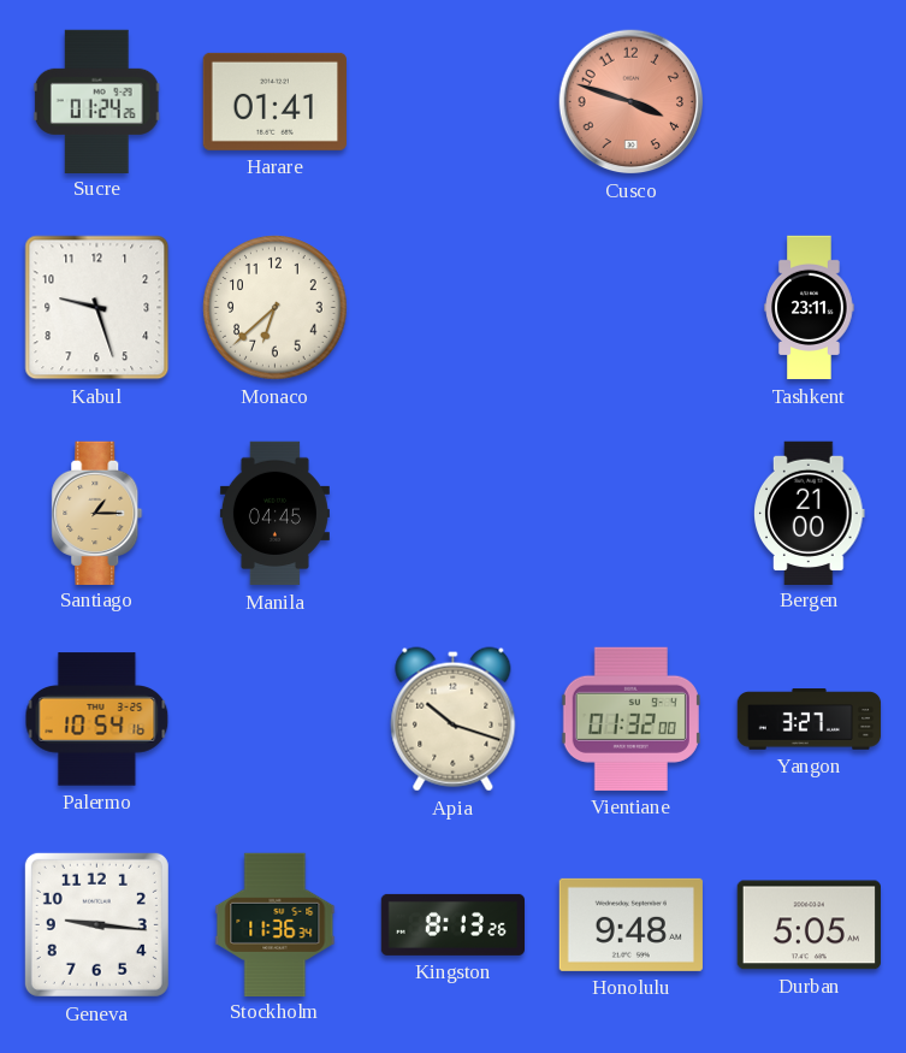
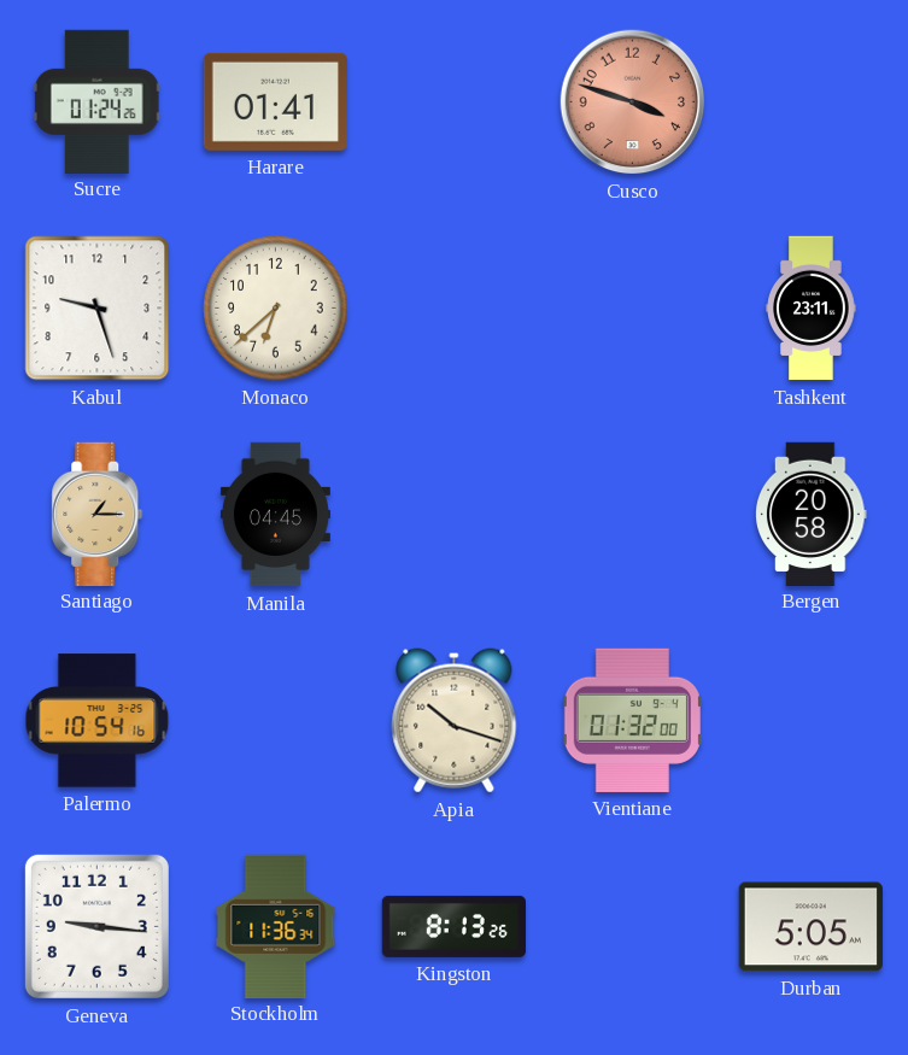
Bergen: 21:00 -> 20:58 (812, 514)
Yangon: 3:27 -> none (810, 720)
Honolulu: 9:48 -> none (630, 924)
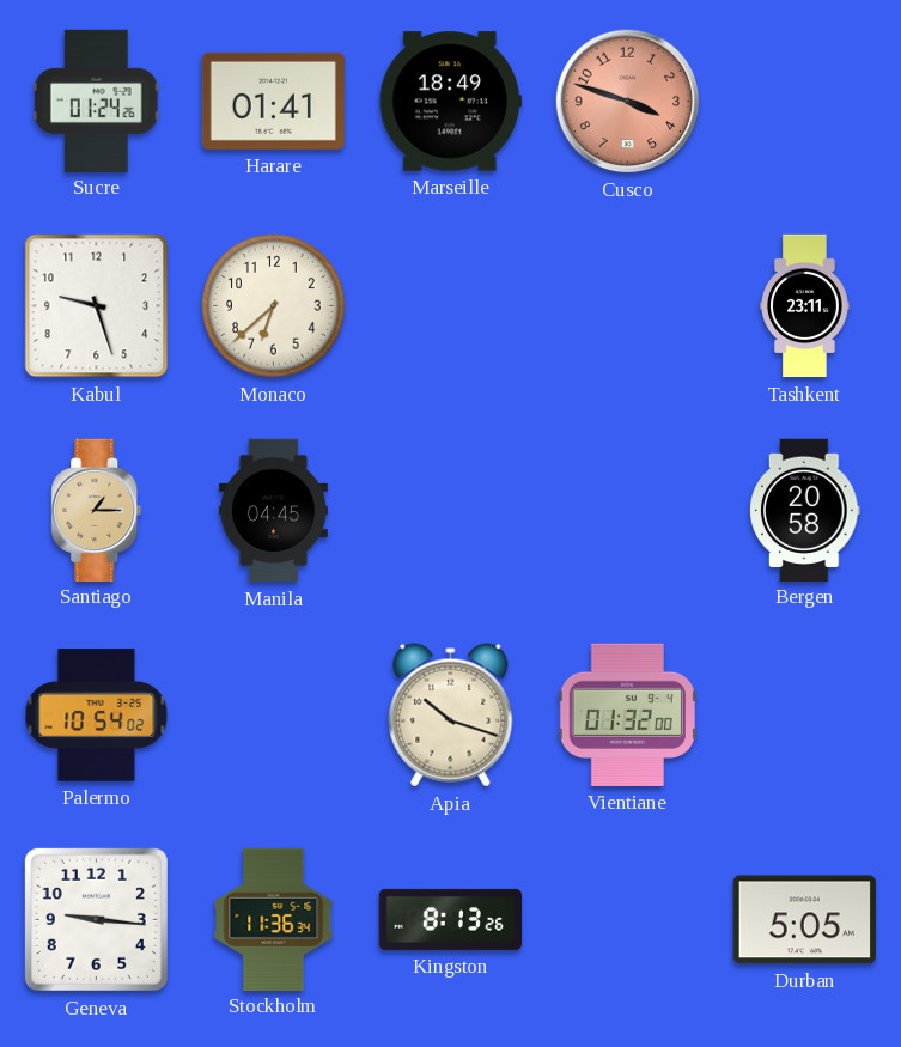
Marseille: none -> 18:49 (450, 102)
Palermo: 10:54:16 -> 10:54:02 (97, 716)
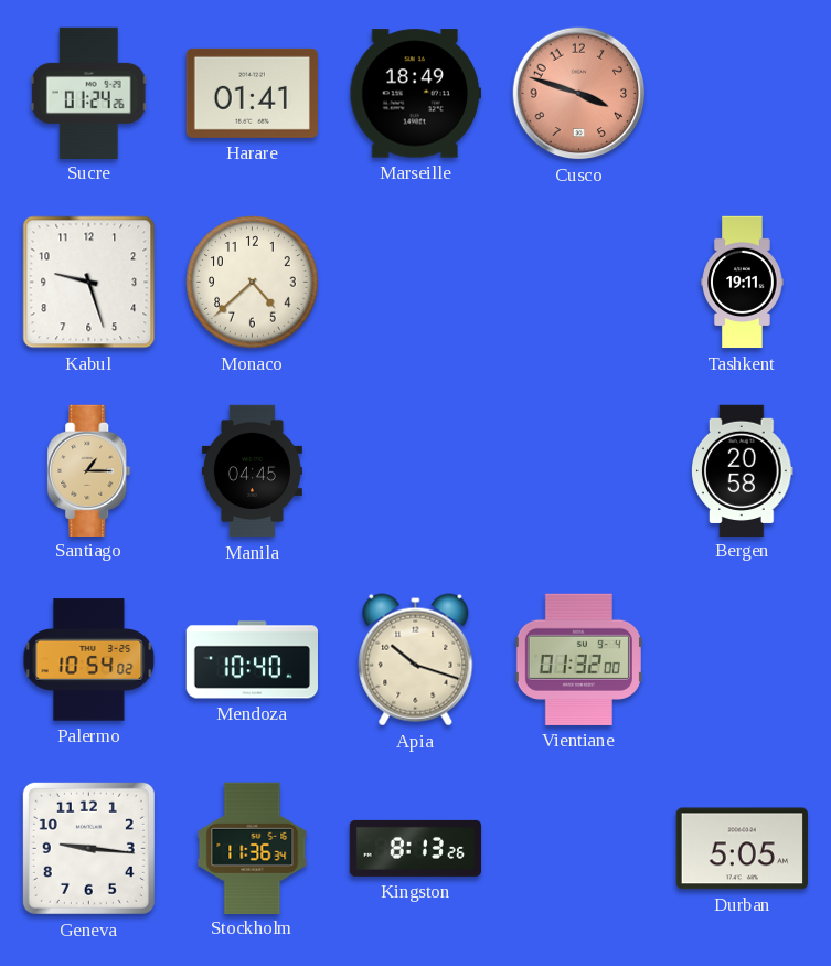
Monaco: 6:38 -> 4:38 (253, 283)
Tashkent: 23:11 -> 19:11 (743, 283)
Mendoza: none -> 10:40 (252, 660)
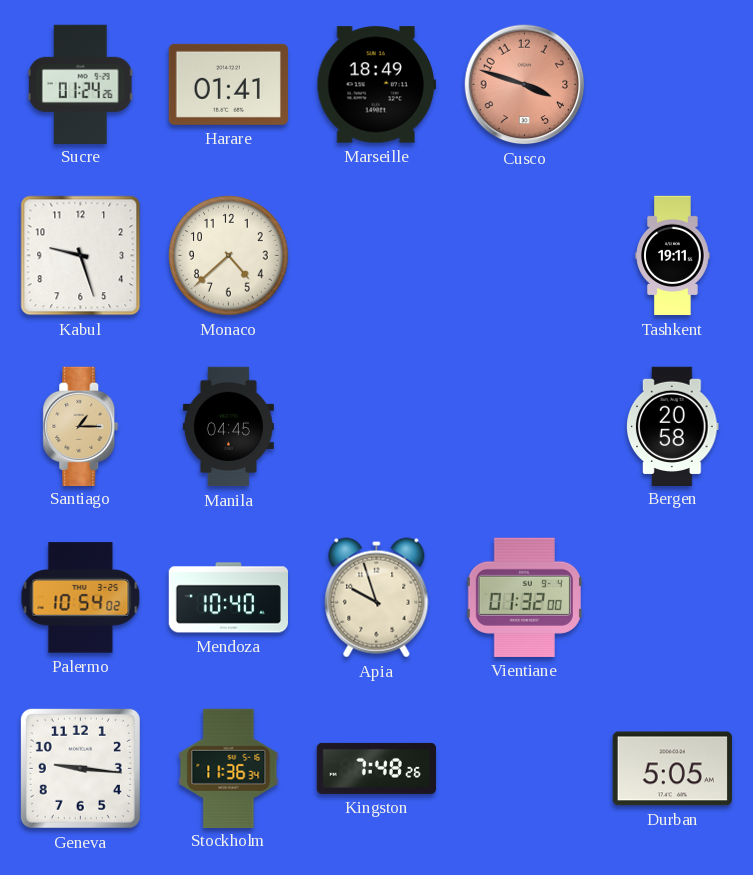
Apia: 10:18 -> 9:57 (377, 598)
Kingston: 8:13 -> 7:48 (377, 768)
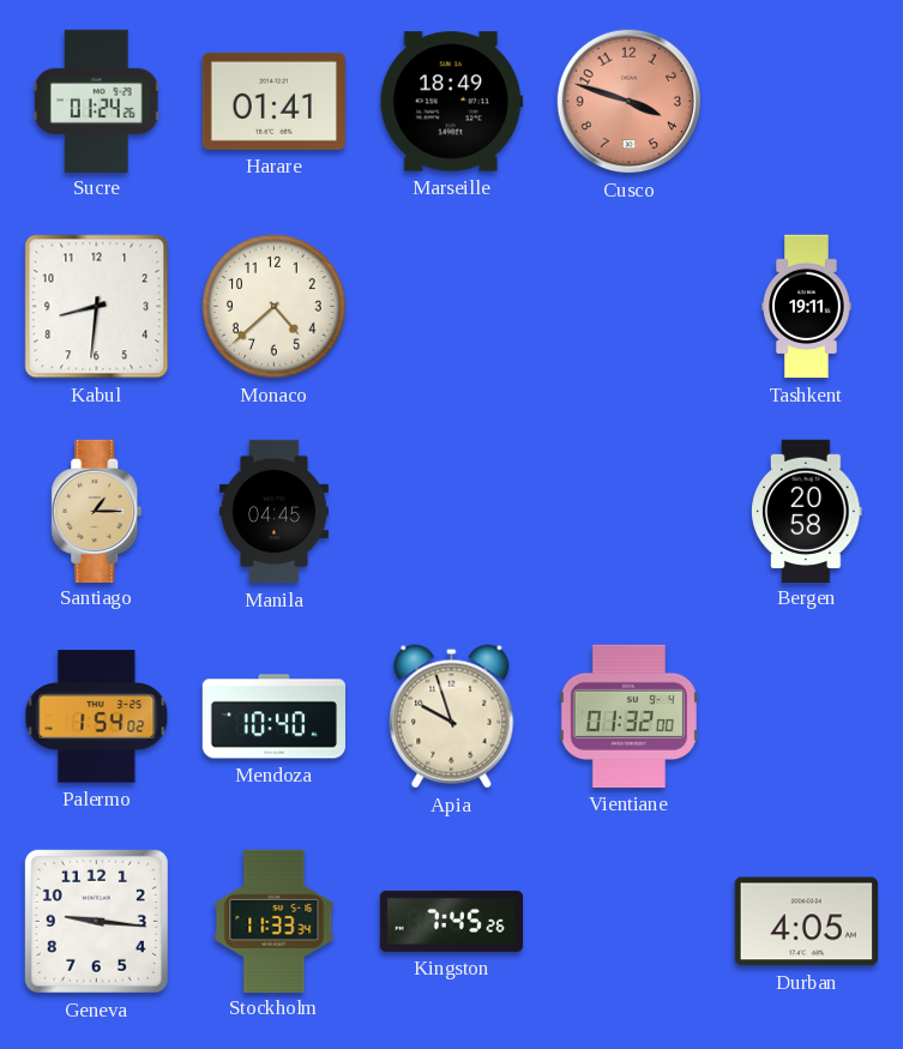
Kabul: 9:27 -> 8:31 (97, 307)
Palermo: 10:54 -> 1:54 (97, 717)
Stockholm: 11:36 -> 11:33 (275, 921)
Kingston: 7:48 -> 7:45 (452, 921)
Durban: 5:05 -> 4:05 (806, 922)
